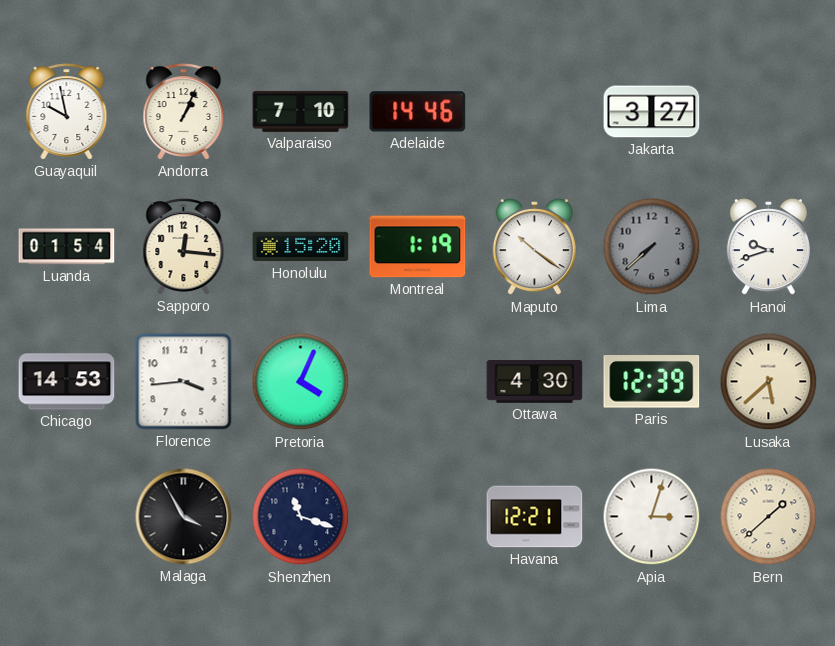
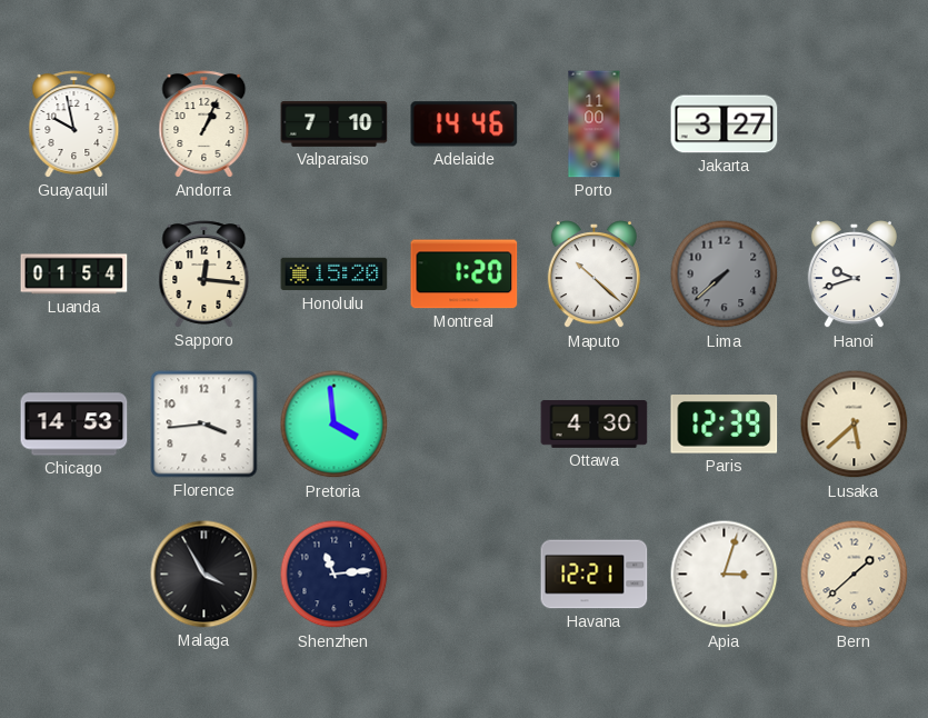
Porto: none -> 11:00 (595, 124)
Montreal: 1:19 -> 1:20 (465, 275)
Maputo: 10:21 -> 10:22 (593, 276)
Pretoria: 4:04 -> 3:59 (335, 425)
Shenzhen: 11:18 -> 11:14 (335, 575)
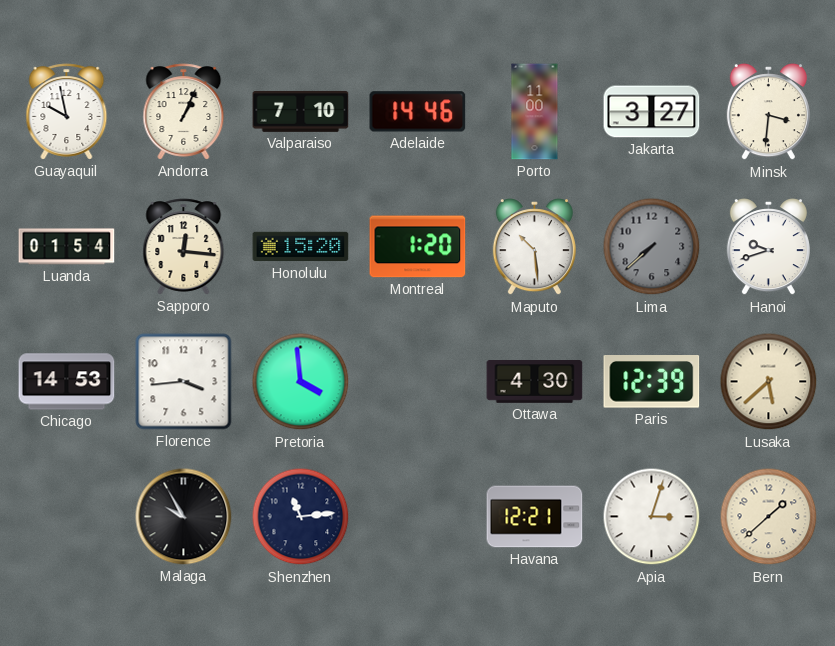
Minsk: none -> 3:31 (768, 113)
Maputo: 10:22 -> 10:29 (534, 248)
Malaga: 3:55 -> 9:55 (184, 517)
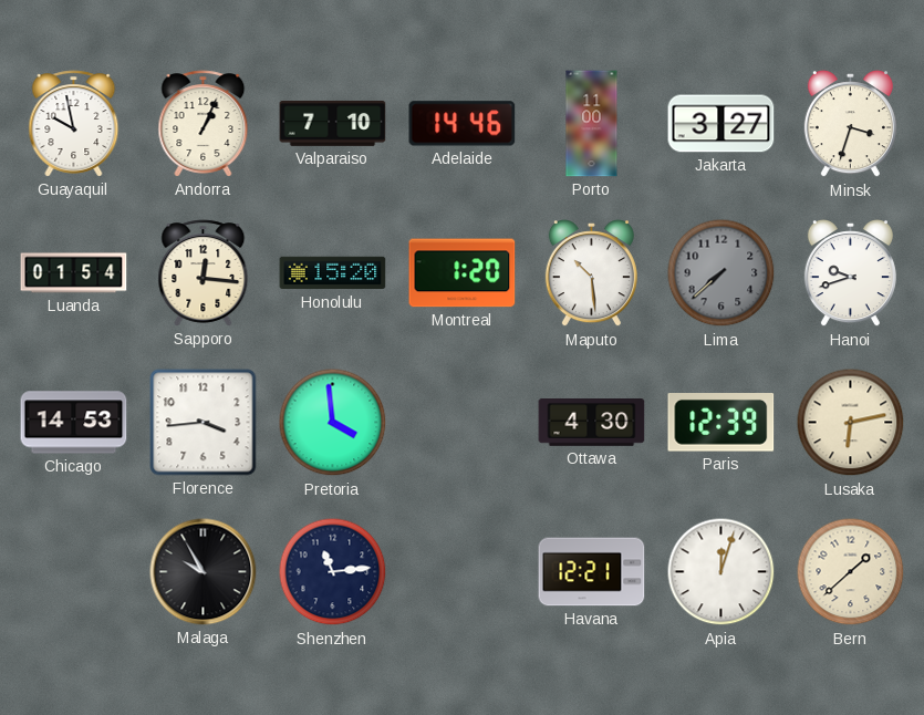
Minsk: 3:31 -> 3:33 (850, 125)
Lusaka: 5:38 -> 6:13 (851, 423)
Apia: 3:03 -> 12:03 (721, 572)
